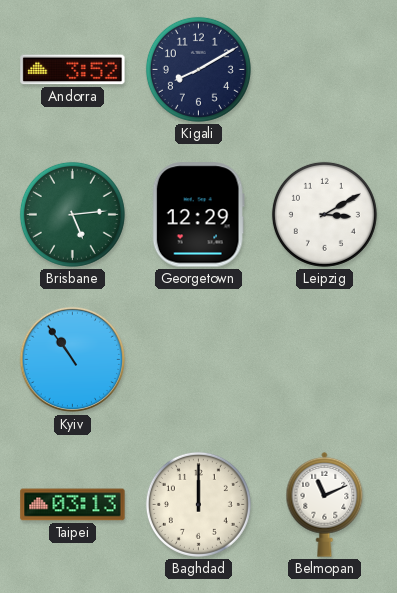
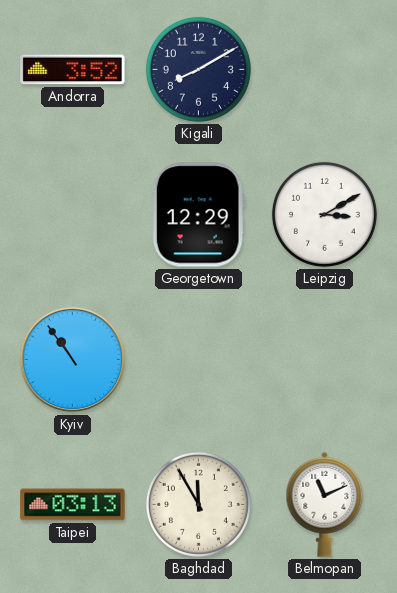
Brisbane: 5:14 -> none (72, 214)
Baghdad: 12:00 -> 11:55 (198, 504)
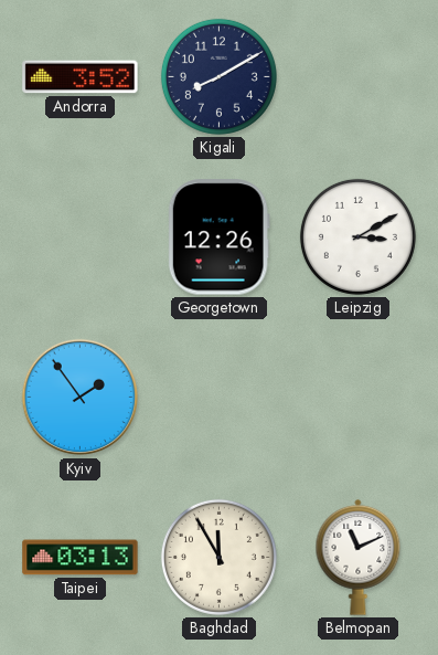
Georgetown: 12:29 -> 12:26 (218, 237)
Kyiv: 10:54 -> 1:54 (81, 398)
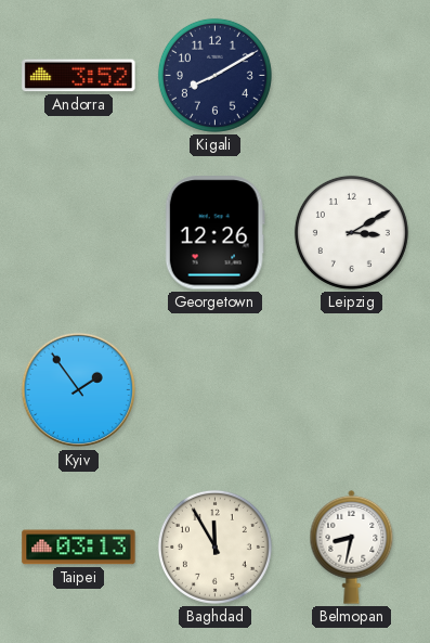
Belmopan: 11:11 -> 8:32 (352, 546)
